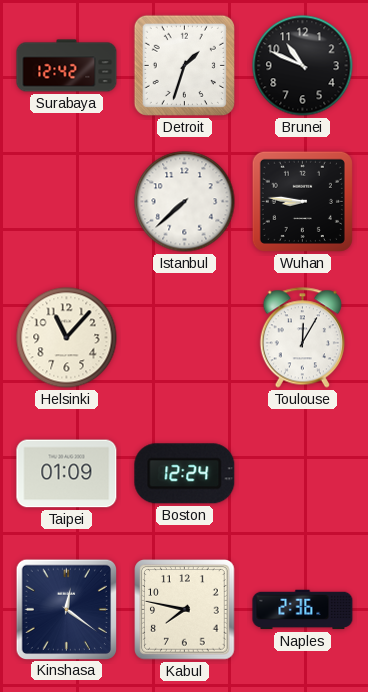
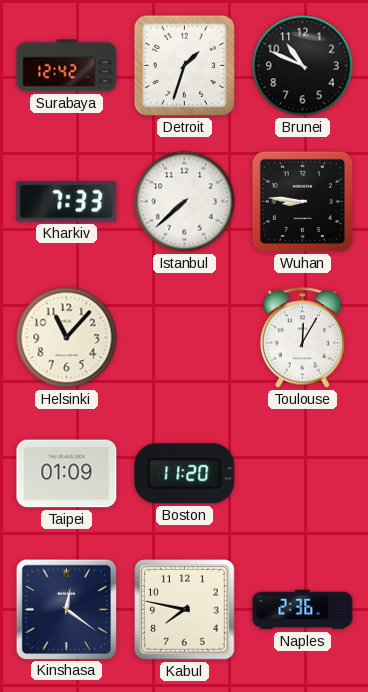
Kharkiv: none -> 7:33 (67, 202)
Boston: 12:24 -> 11:20 (185, 474)
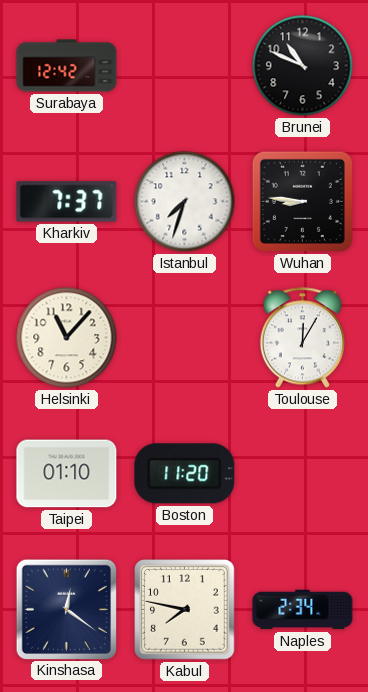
Detroit: 1:33 -> none (184, 65)
Kharkiv: 7:33 -> 7:37 (67, 202)
Istanbul: 7:38 -> 7:33 (185, 202)
Taipei: 01:09 -> 01:10 (67, 474)
Naples: 2:36 -> 2:34 (303, 610)
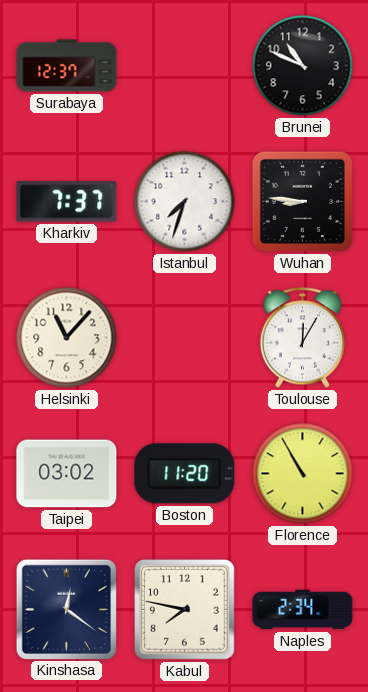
Surabaya: 12:42 -> 12:37 (67, 66)
Taipei: 01:10 -> 03:02 (67, 474)
Florence: none -> 10:55 (303, 474)
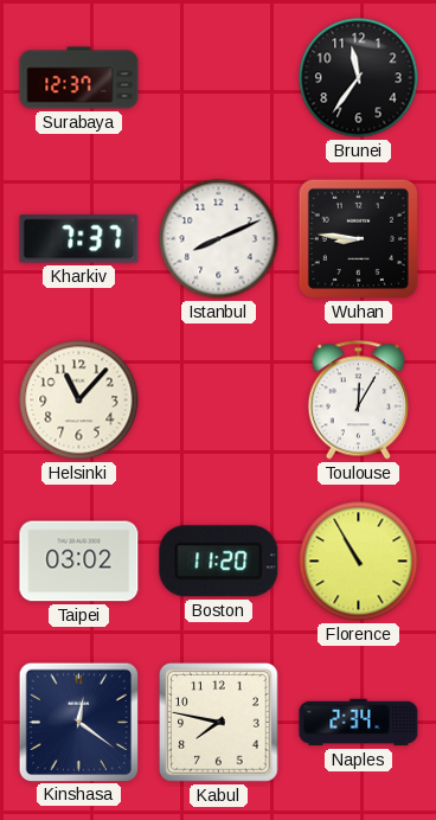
Brunei: 10:49 -> 11:36 (359, 78)
Istanbul: 7:33 -> 8:11 (219, 239)
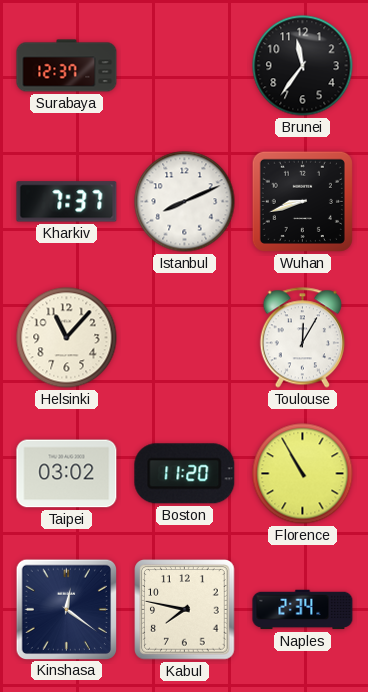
Wuhan: 8:46 -> 8:42 (302, 201)
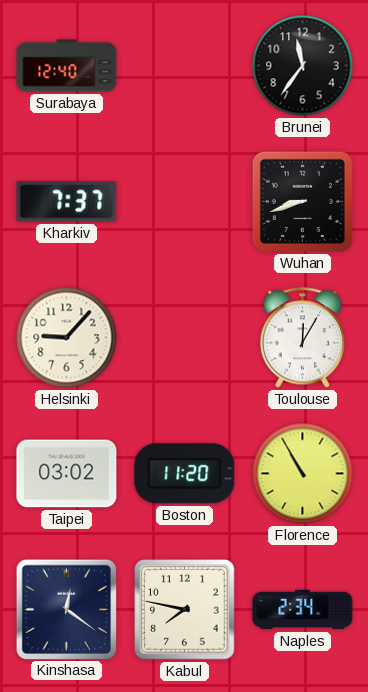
Surabaya: 12:37 -> 12:40 (67, 66)
Istanbul: 8:11 -> none (185, 202)
Helsinki: 11:07 -> 9:07 (67, 338)
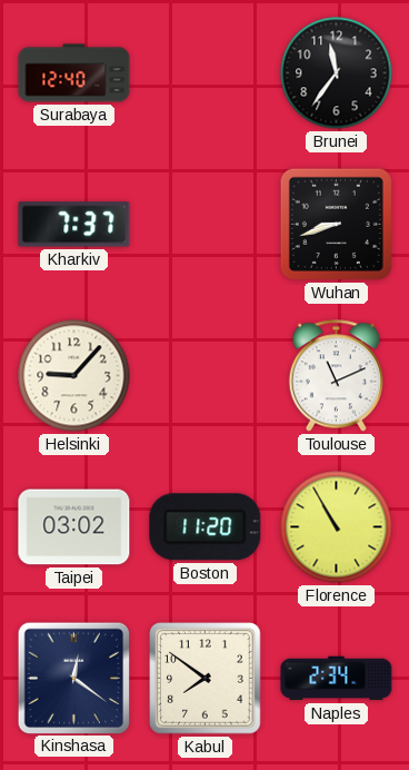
Toulouse: 12:05 -> 11:11 (336, 376)
Kabul: 7:47 -> 7:51 (206, 679)
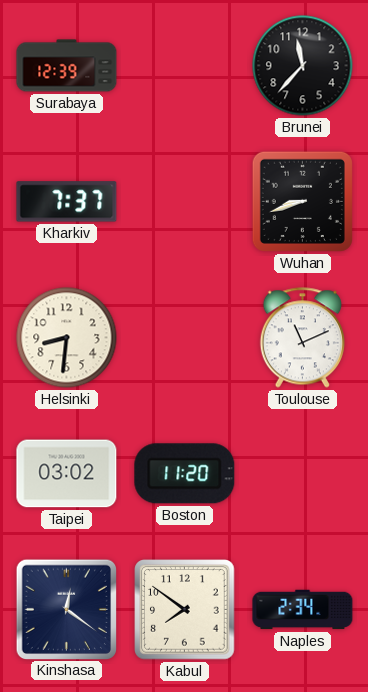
Surabaya: 12:40 -> 12:39 (67, 66)
Brunei: 11:36 -> 11:37 (303, 66)
Helsinki: 9:07 -> 8:31 (67, 338)
Florence: 10:55 -> none (337, 527)
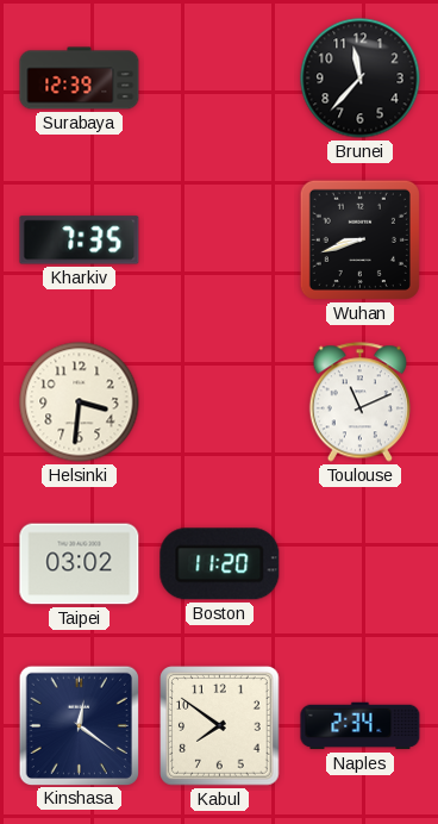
Kharkiv: 7:37 -> 7:35 (80, 241)
Helsinki: 8:31 -> 3:31 (80, 402)
